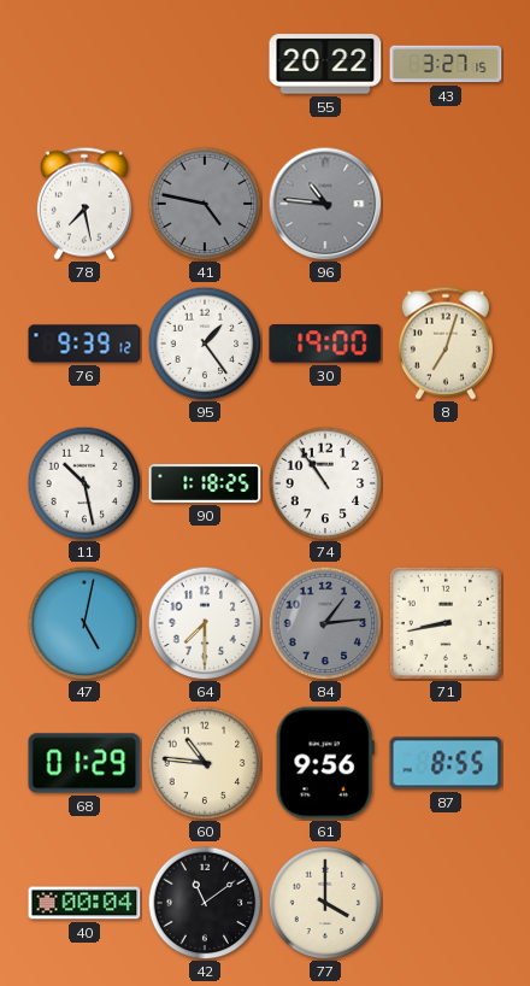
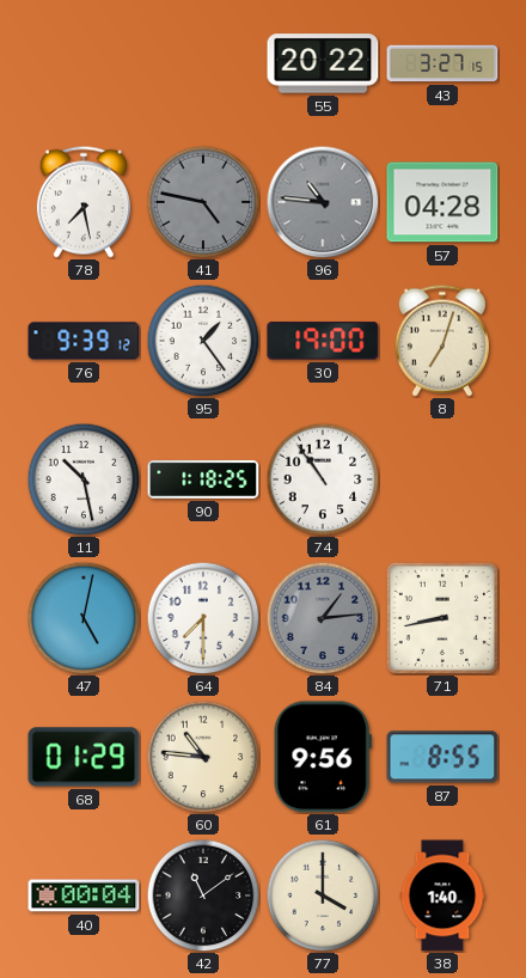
57: none -> 04:28 (442, 202)
38: none -> 1:40 (442, 896)
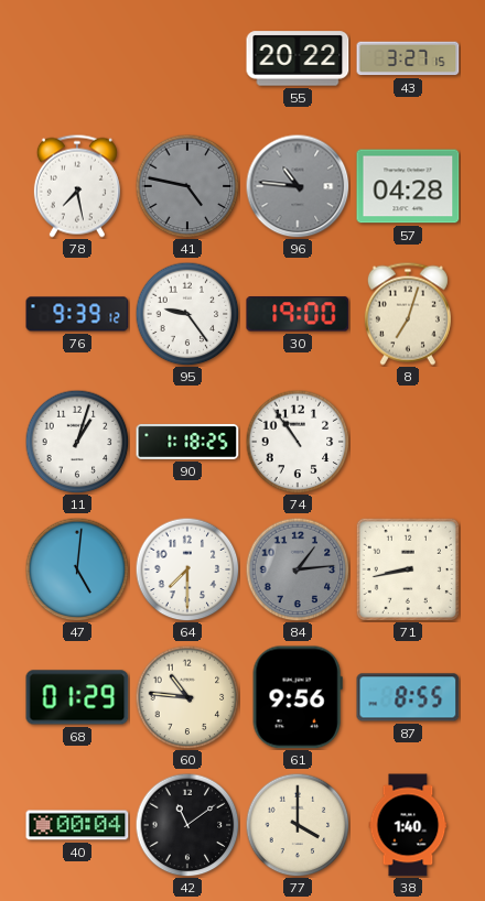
95: 1:24 -> 9:24 (187, 314)
11: 10:28 -> 1:03 (77, 442)
47: 5:02 -> 5:01 (77, 569)
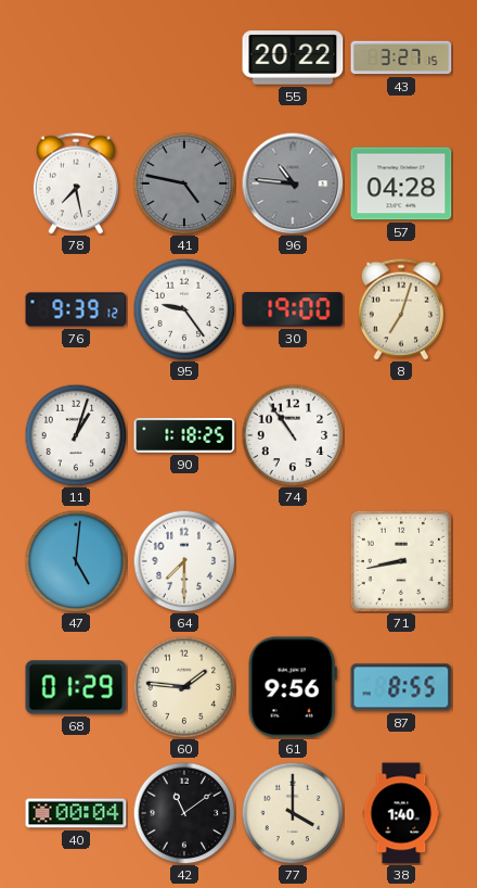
84: 1:14 -> none (298, 569)
60: 10:46 -> 1:46 (184, 687)
